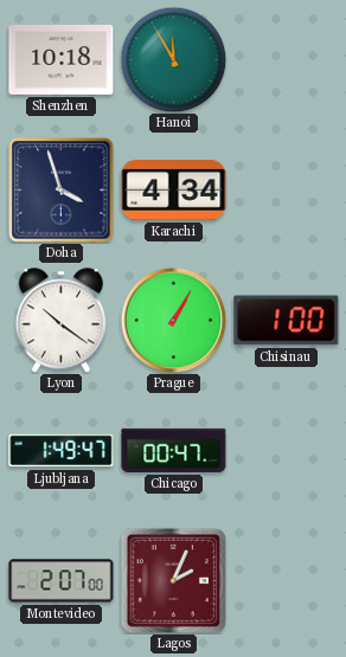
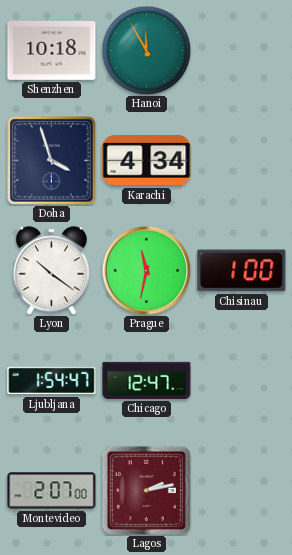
Prague: 1:05 -> 11:32 (146, 270)
Ljubljana: 1:49 -> 1:54 (52, 381)
Chicago: 00:47 -> 12:47 (147, 380)
Lagos: 2:04 -> 2:13 (146, 490)
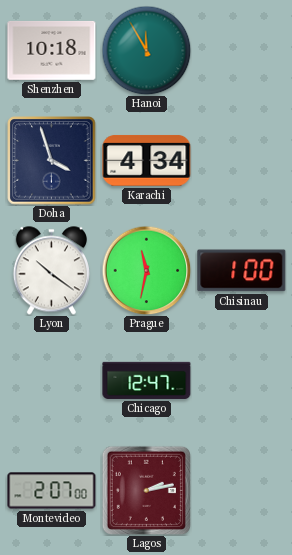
Ljubljana: 1:54 -> none (52, 381)
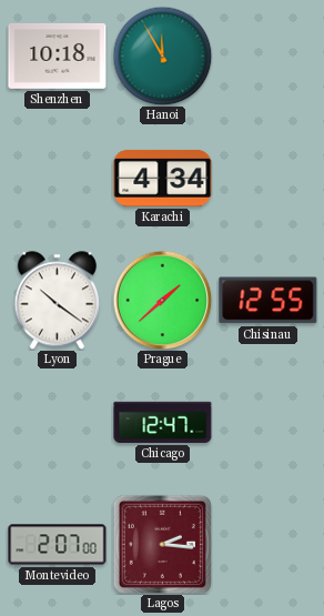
Doha: 3:57 -> none (52, 161)
Prague: 11:32 -> 1:38 (162, 300)
Chisinau: 1:00 -> 12:55 (269, 301)
Lagos: 2:13 -> 2:16 (162, 544)
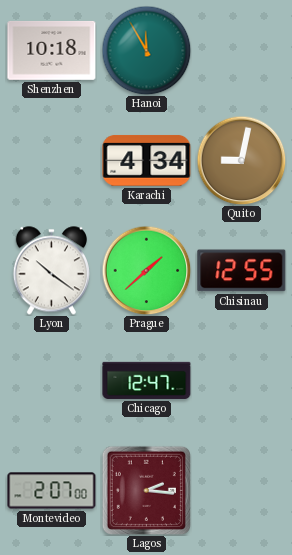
Quito: none -> 9:02 (241, 160)
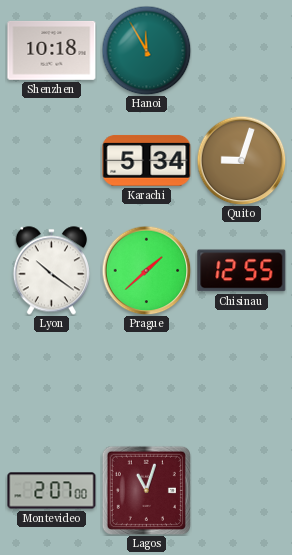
Karachi: 4:34 -> 5:34 (147, 160)
Quito: 9:02 -> 9:03 (241, 160)
Chicago: 12:47 -> none (147, 380)
Lagos: 2:16 -> 11:03 (146, 490)
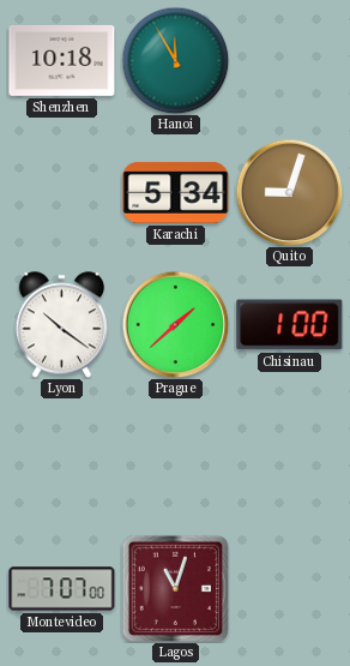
Chisinau: 12:55 -> 1:00 (290, 325)
Montevideo: 2:07 -> 7:07 (62, 589)
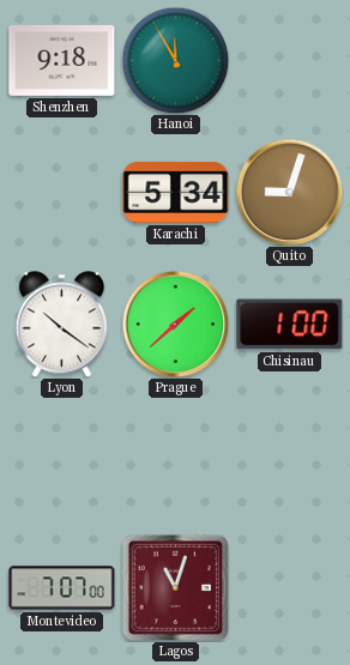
Shenzhen: 10:18 -> 9:18 (62, 60)
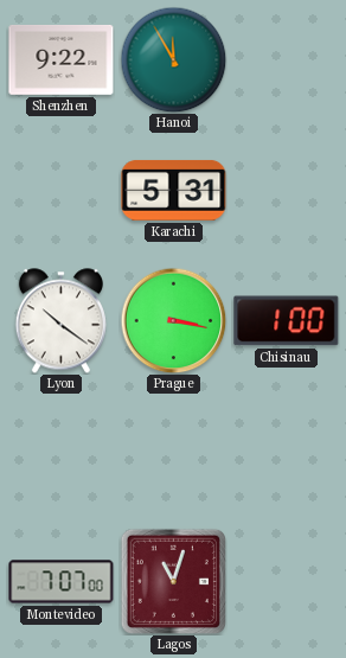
Shenzhen: 9:18 -> 9:22 (62, 59)
Karachi: 5:34 -> 5:31 (174, 190)
Quito: 9:03 -> none (289, 192)
Prague: 1:38 -> 3:17 (173, 320)
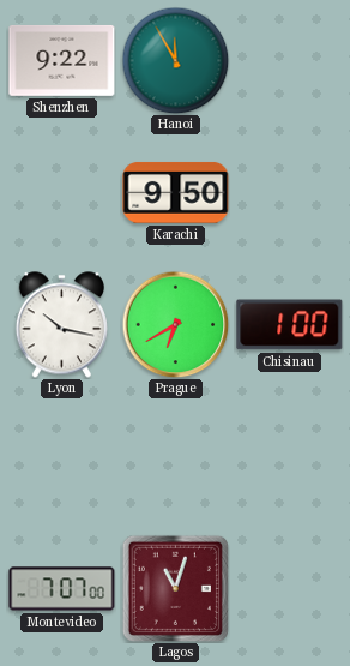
Karachi: 5:31 -> 9:50 (176, 192)
Lyon: 10:21 -> 10:17 (61, 325)
Prague: 3:17 -> 6:40 (175, 324)
